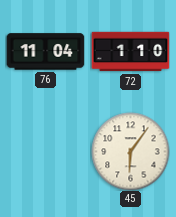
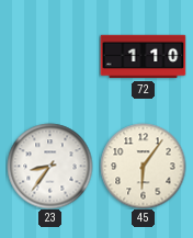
76: 11:04 -> none (45, 52)
23: none -> 8:36 (49, 166)
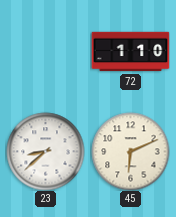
23: 8:36 -> 8:38 (45, 151)
45: 6:06 -> 6:11 (130, 151)
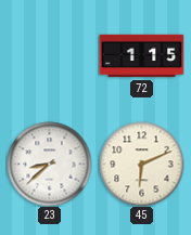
72: 1:10 -> 1:15 (141, 56)
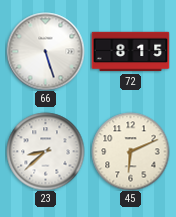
66: none -> 5:27 (45, 51)
72: 1:15 -> 8:15 (130, 52)
